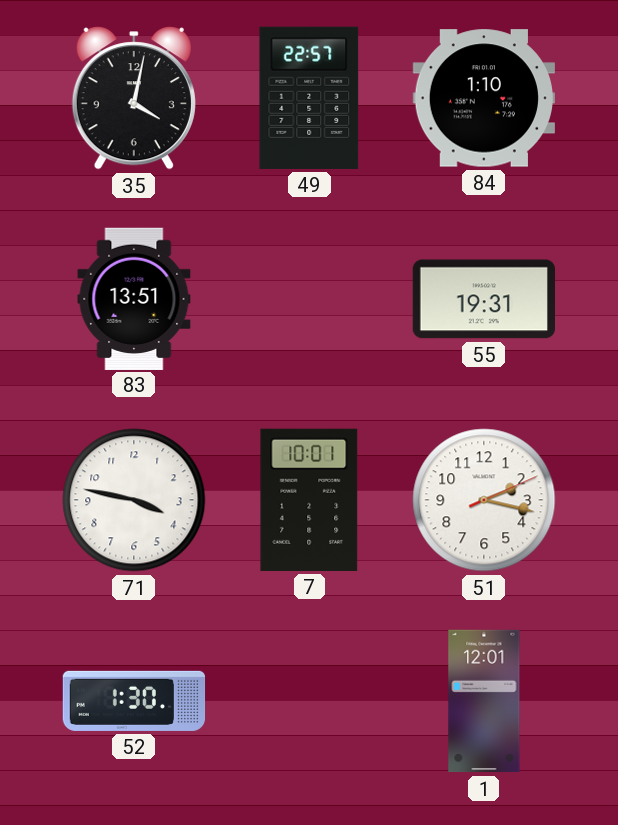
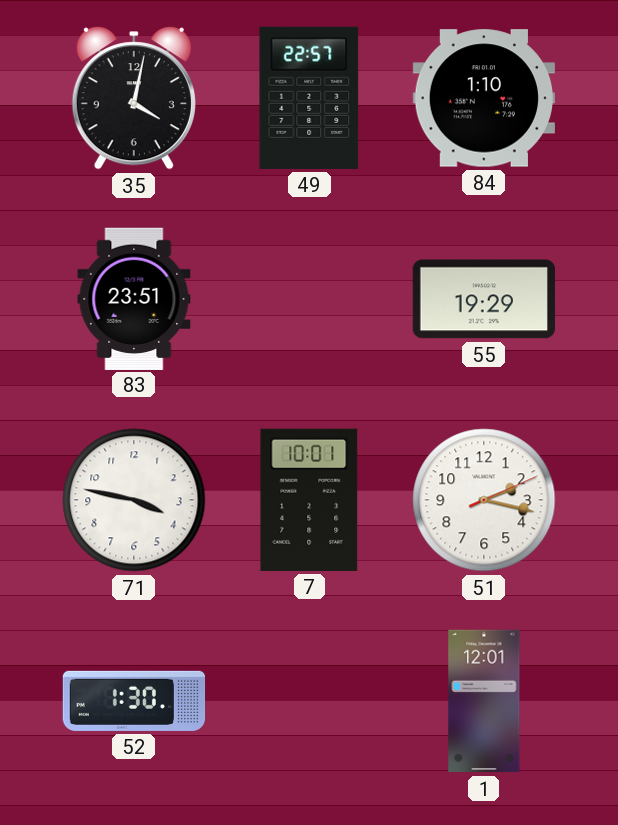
83: 13:51 -> 23:51 (134, 298)
55: 19:31 -> 19:29 (483, 299)
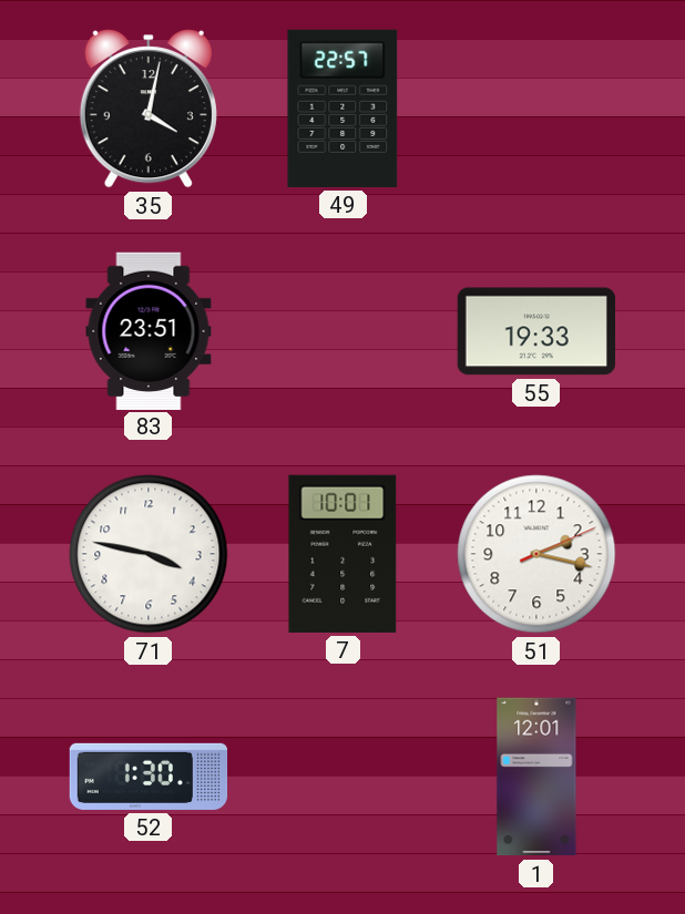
84: 1:10 -> none (483, 98)
55: 19:29 -> 19:33 (535, 331)
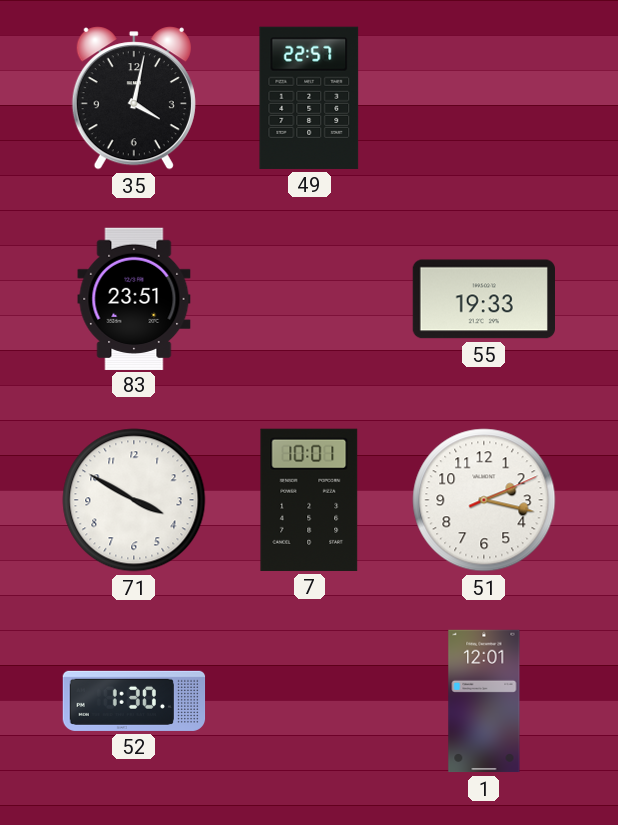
71: 3:47 -> 3:50 (134, 500)
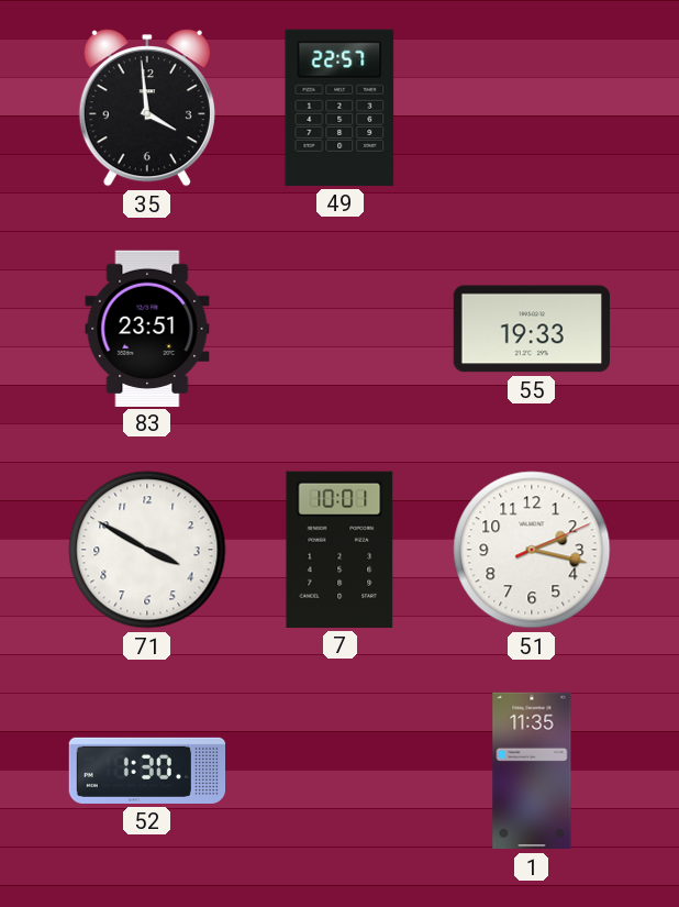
35: 4:02 -> 3:59 (147, 108)
1: 12:01 -> 11:35 (532, 771)
